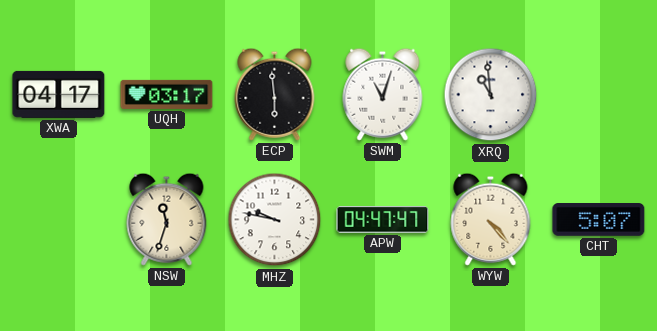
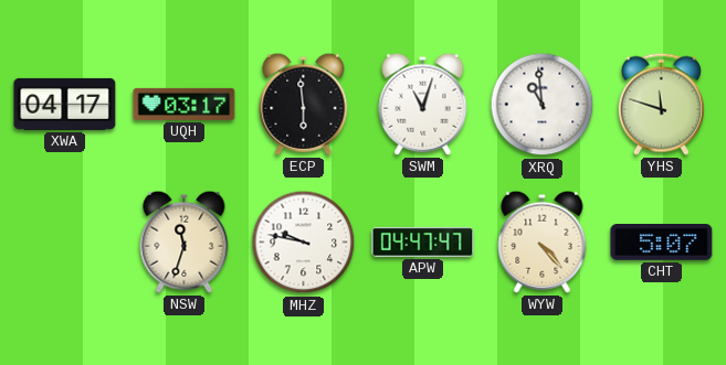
YHS: none -> 11:48 (661, 104)
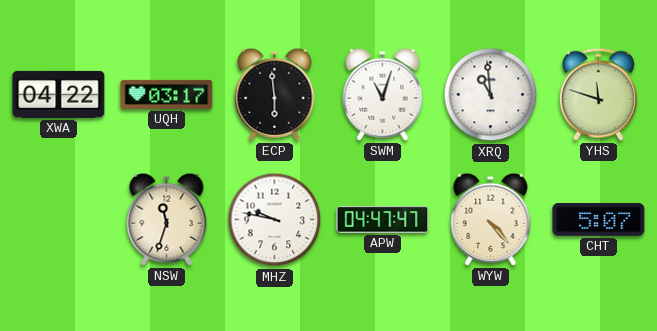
XWA: 04:17 -> 04:22 (59, 94)
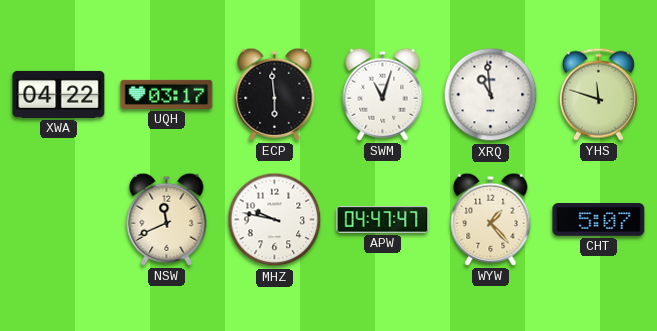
NSW: 11:33 -> 11:41 (167, 219)
WYW: 4:23 -> 1:23 (491, 219)
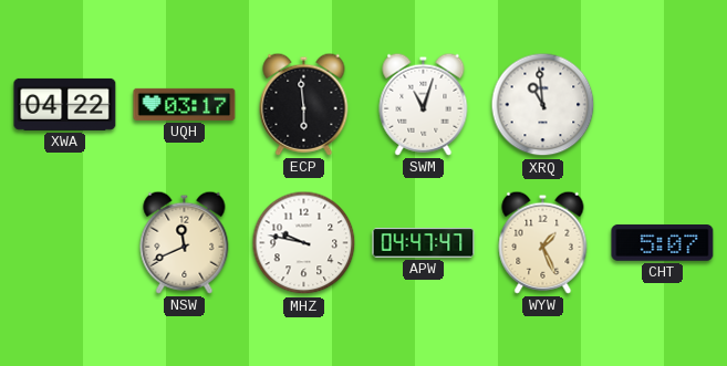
YHS: 11:48 -> none (598, 94)
WYW: 1:23 -> 1:26 (543, 242)
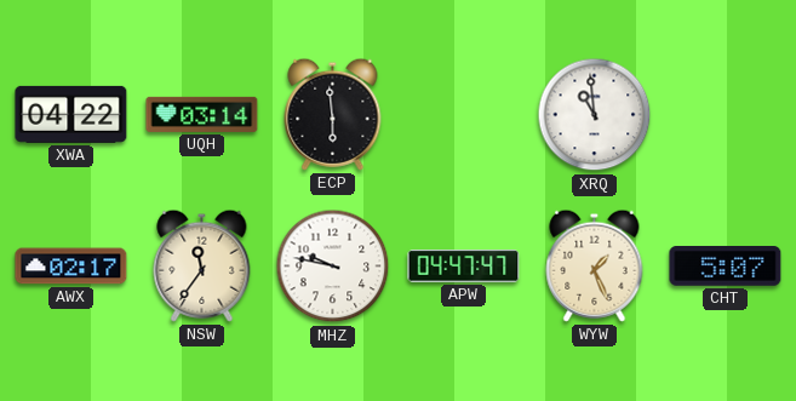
UQH: 03:17 -> 03:14 (202, 114)
SWM: 11:03 -> none (424, 104)
AWX: none -> 02:17 (71, 267)
NSW: 11:41 -> 11:36 (202, 265)
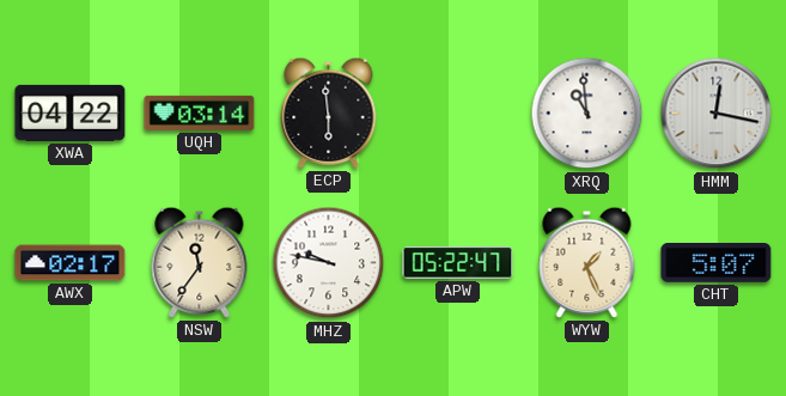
HMM: none -> 12:17 (717, 114)
APW: 04:47 -> 05:22 (458, 263)
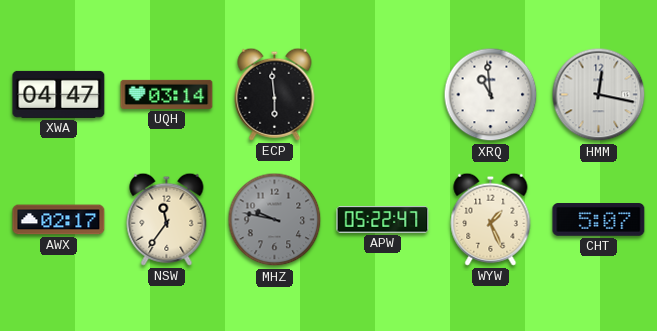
XWA: 04:22 -> 04:47 (59, 94)
MHZ dial: white -> grey (275, 220)
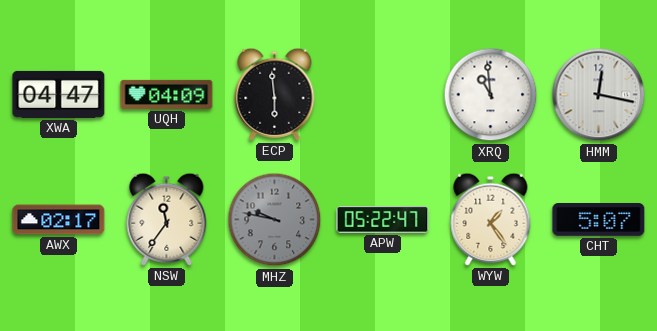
UQH: 03:14 -> 04:09 (167, 94)
WYW: 1:26 -> 1:24 (491, 219)
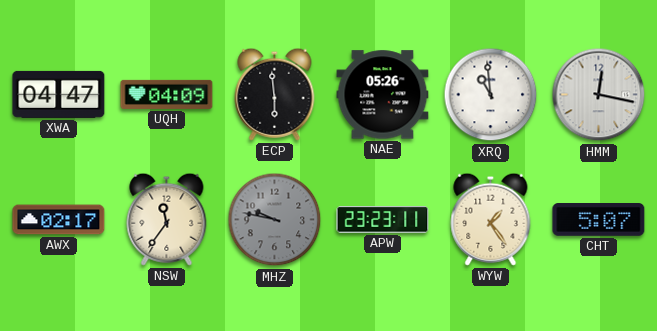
NAE: none -> 05:26 (383, 95)
APW: 05:22 -> 23:23 (383, 220)
